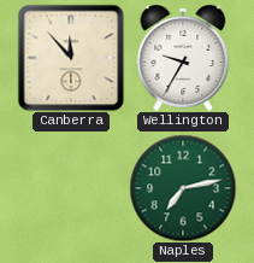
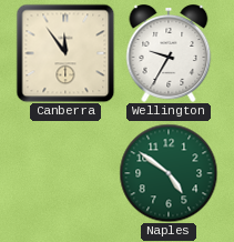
Canberra: 11:53 -> 11:54 (65, 53)
Naples: 7:13 -> 4:51 (169, 173)
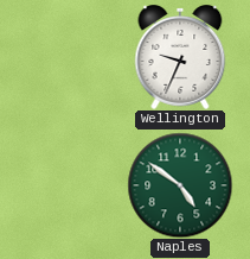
Canberra: 11:54 -> none (65, 53)
Wellington: 9:35 -> 9:34 (180, 58)
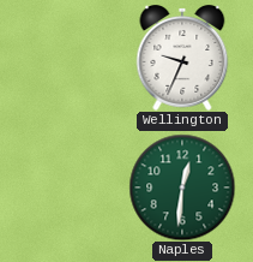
Naples: 4:51 -> 12:31 (182, 187)
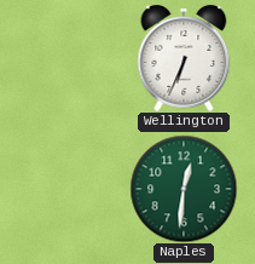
Wellington: 9:34 -> 6:34 (184, 59)
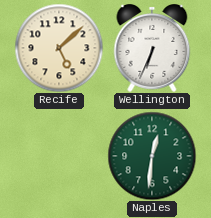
Recife: none -> 5:08 (59, 48)
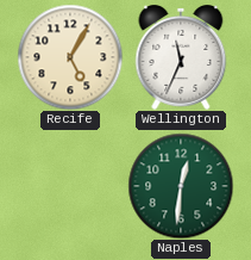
Recife: 5:08 -> 5:05 (70, 57)
Wellington: 6:34 -> 11:34 (181, 58)
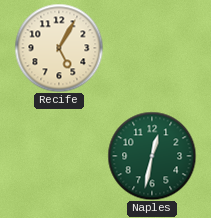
Wellington: 11:34 -> none (181, 58)
Naples: 12:31 -> 12:32 (152, 156)
